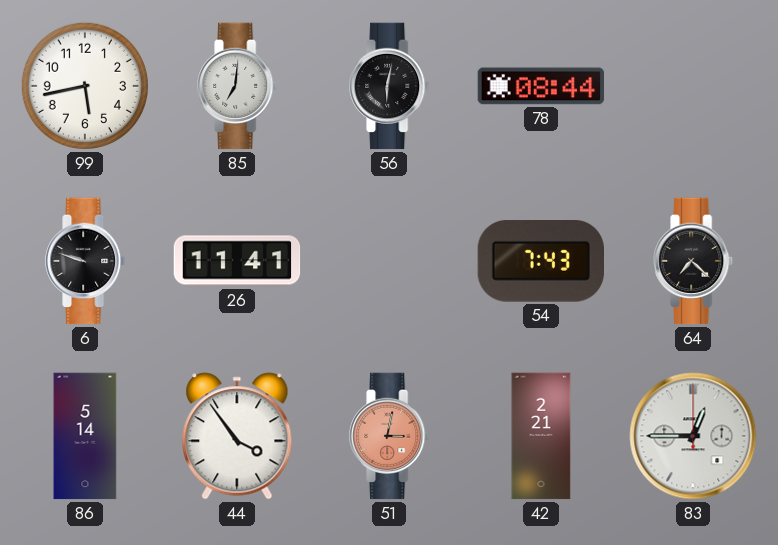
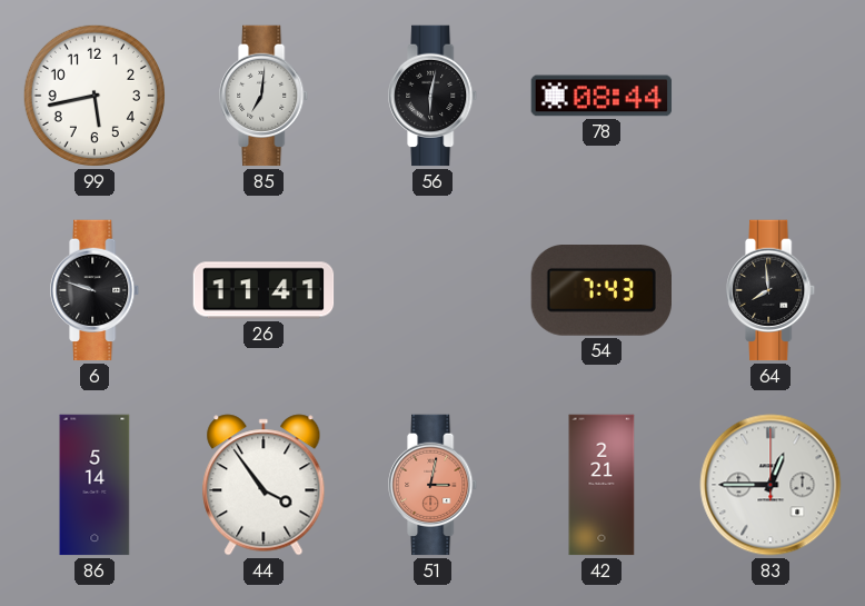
64: 7:22 -> 7:59 (772, 290)
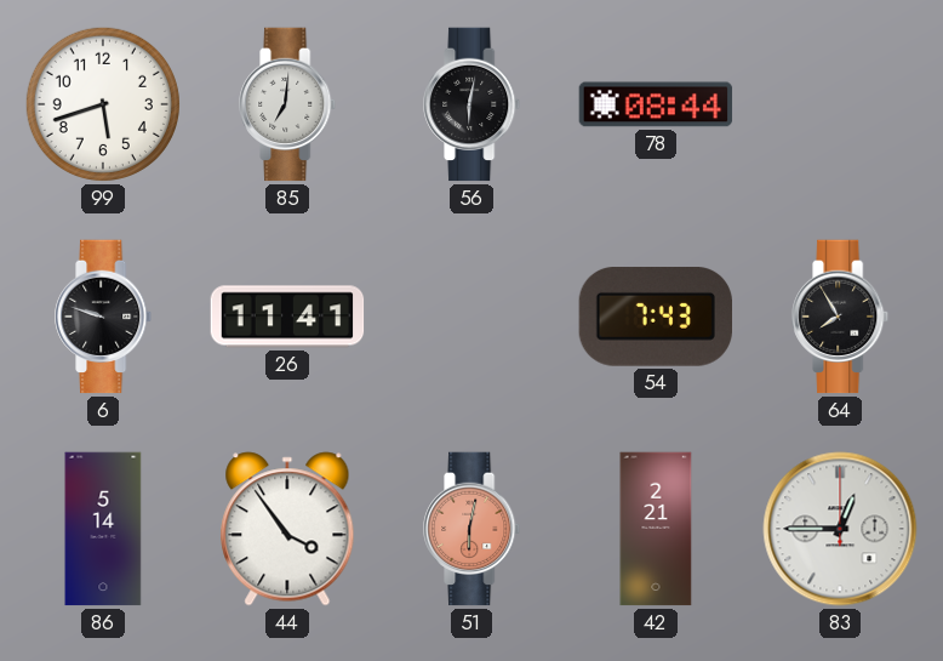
99: 5:43 -> 5:42 (103, 104)
64: 7:59 -> 7:55 (841, 317)
51: 3:02 -> 6:02 (473, 529)
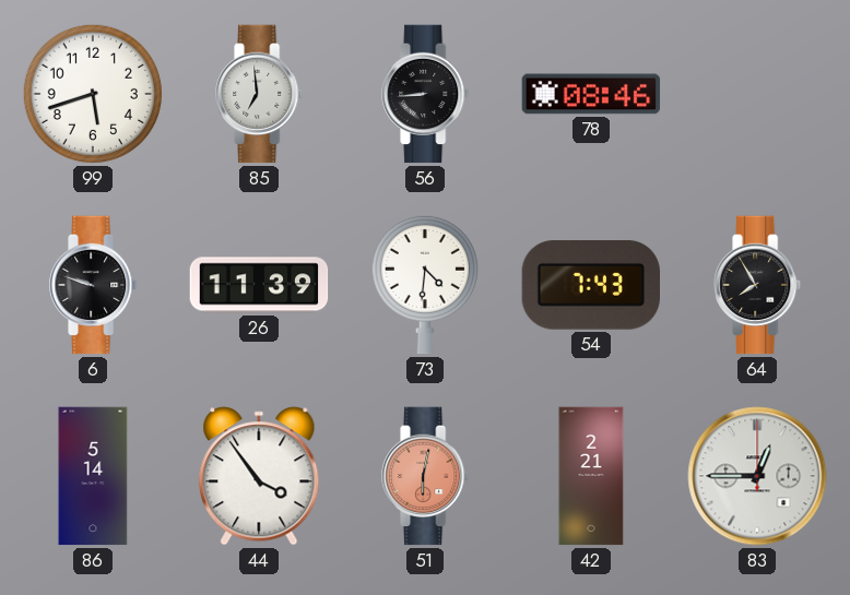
85: 7:01 -> 6:59 (260, 94)
56: 6:02 -> 8:44 (426, 94)
78: 08:44 -> 08:46 (591, 94)
26: 11:41 -> 11:39 (259, 285)
73: none -> 4:31 (425, 285)
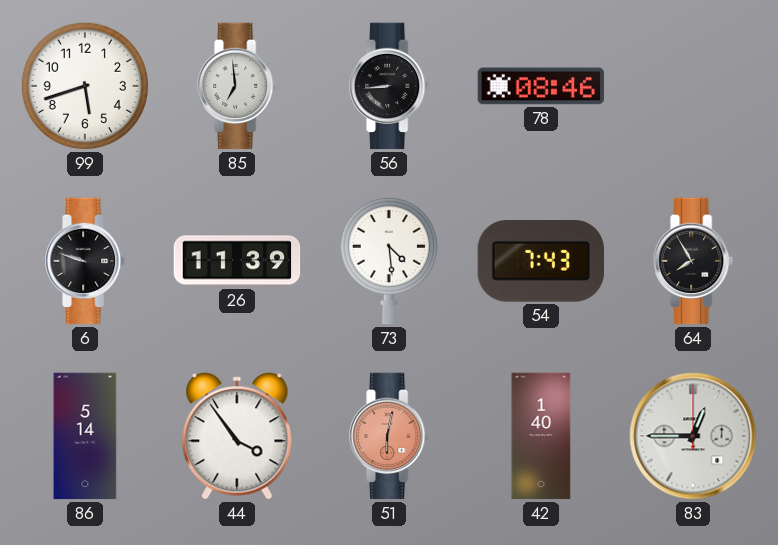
73: 4:31 -> 4:29 (389, 261)
42: 2:21 -> 1:40 (541, 436)
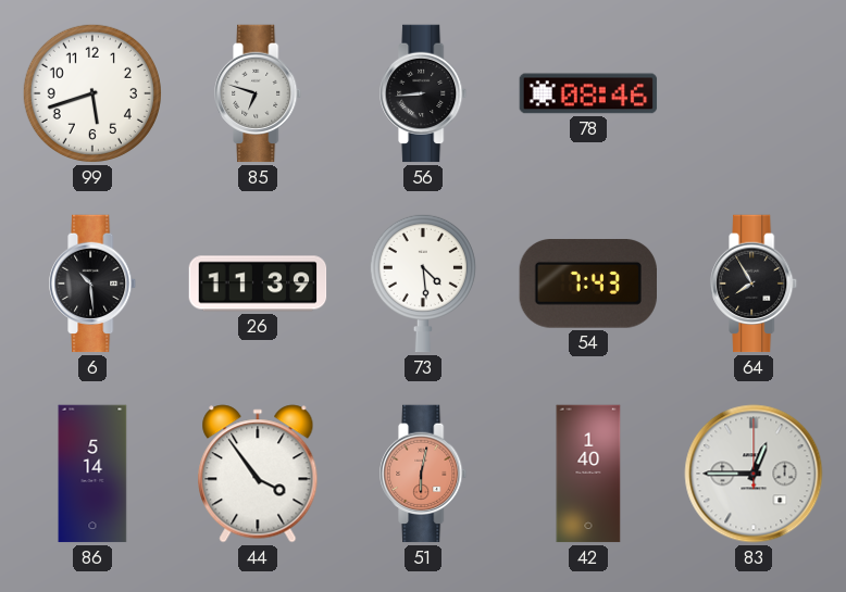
85: 6:59 -> 6:48 (259, 93)
6: 9:48 -> 10:29 (94, 284)
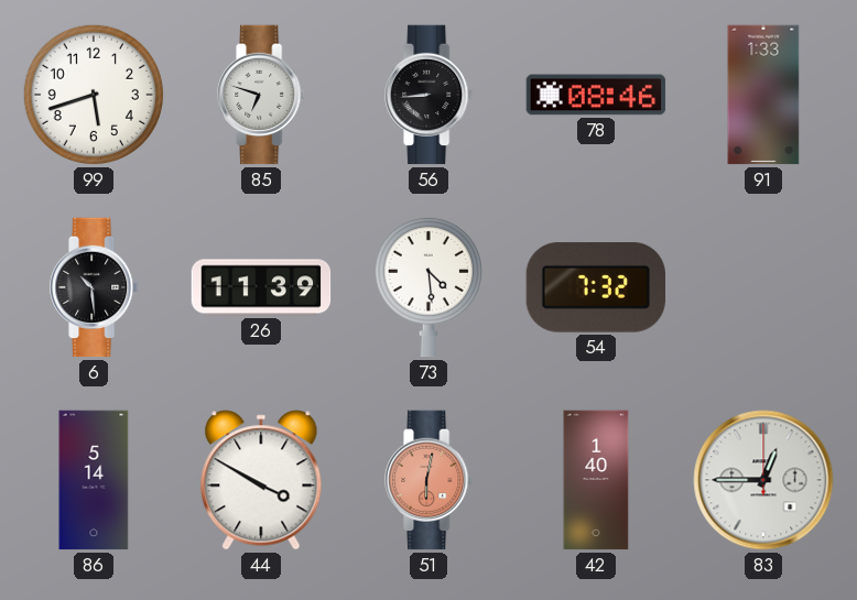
91: none -> 1:33 (763, 95)
54: 7:43 -> 7:32 (595, 288)
64: 7:55 -> none (755, 284)
44: 3:54 -> 3:50 (261, 480)
